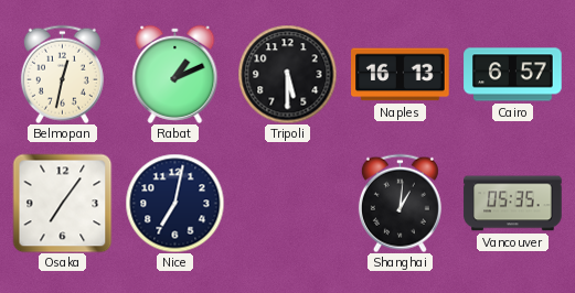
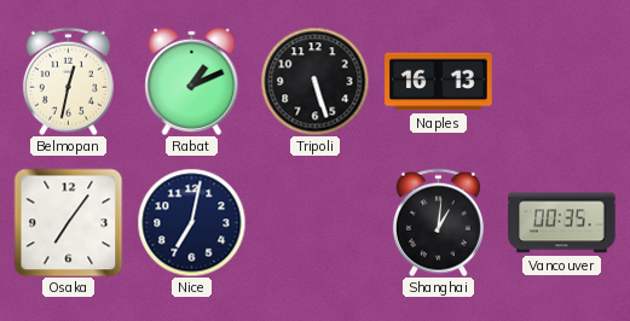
Tripoli: 5:30 -> 5:27 (314, 81)
Cairo: 6:57 -> none (513, 75)
Vancouver: 05:35 -> 00:35 (562, 223)
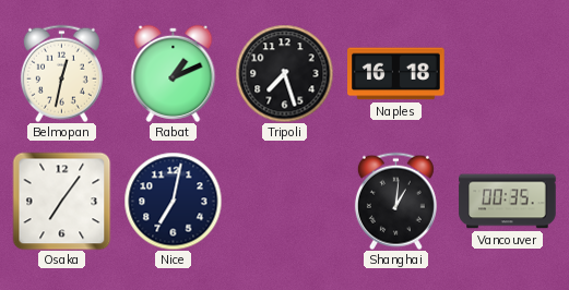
Tripoli: 5:27 -> 7:27 (284, 73)
Naples: 16:13 -> 16:18 (396, 74)
